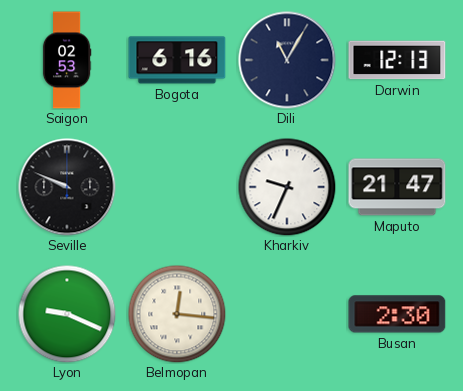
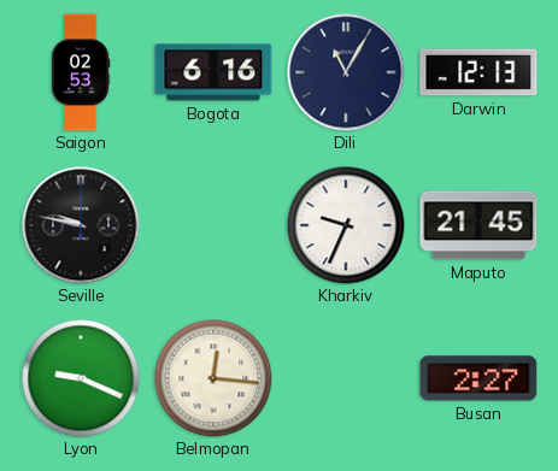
Seville: 9:49 -> 9:47 (81, 225)
Maputo: 21:47 -> 21:45 (478, 225)
Busan: 2:30 -> 2:27 (478, 378)
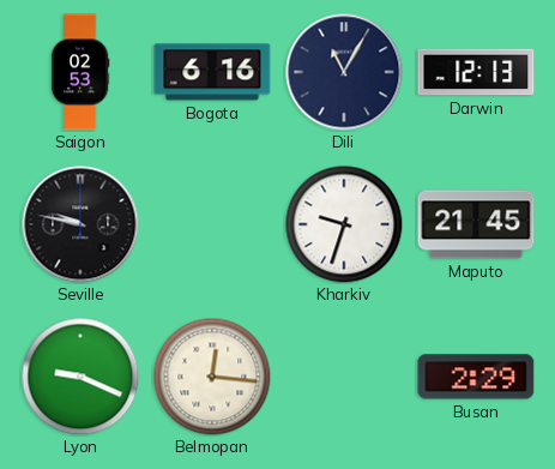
Kharkiv: 9:34 -> 9:33 (344, 224)
Busan: 2:27 -> 2:29 (476, 377)
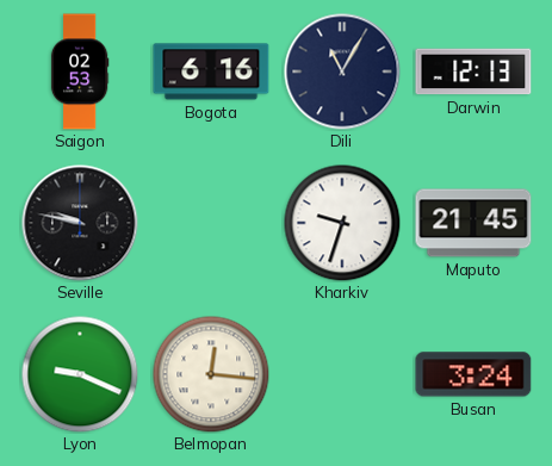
Busan: 2:29 -> 3:24 (473, 374)
